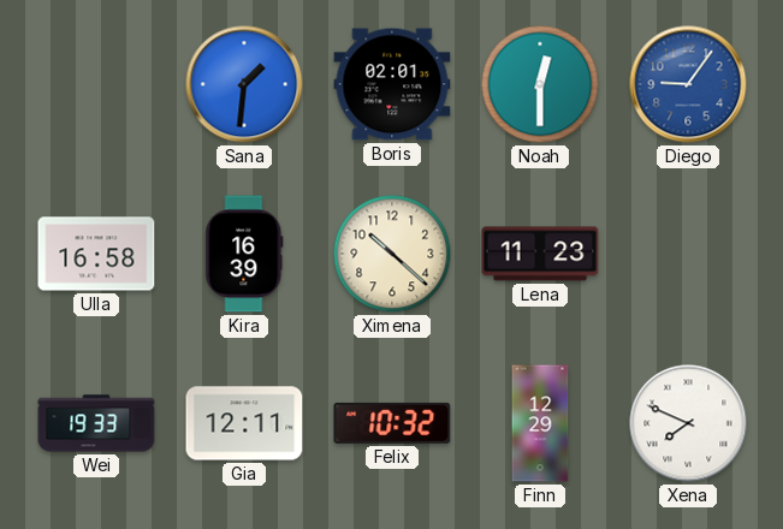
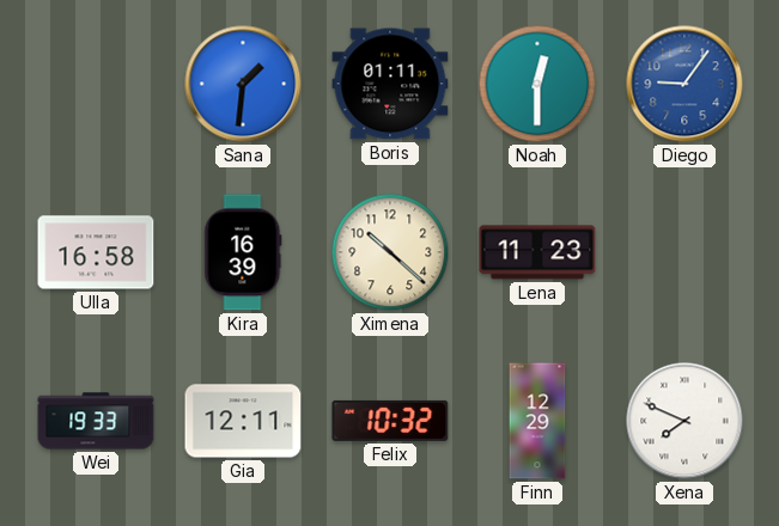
Boris: 02:01 -> 01:11 (390, 84)
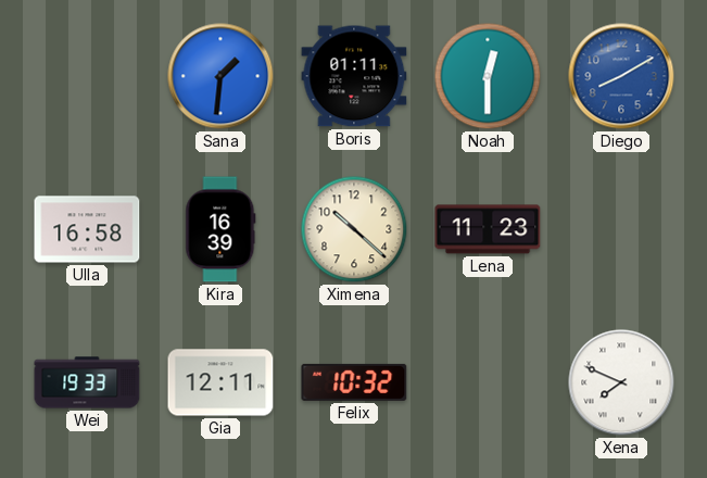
Diego: 9:06 -> 8:10 (621, 76)
Finn: 12:29 -> none (537, 421)
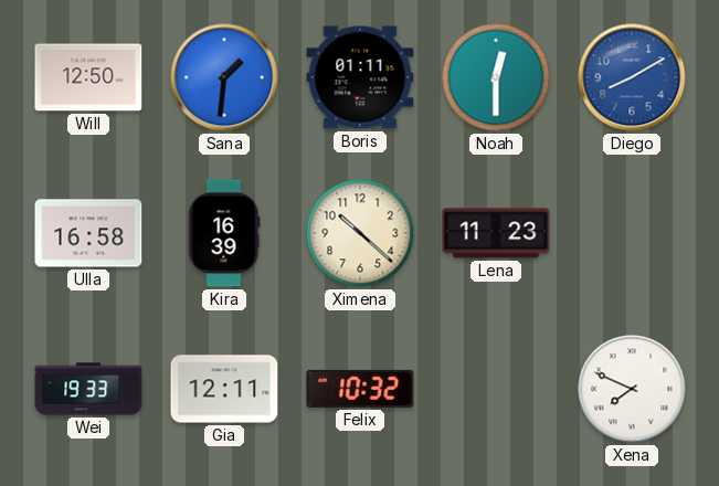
Will: none -> 12:50 (88, 77)
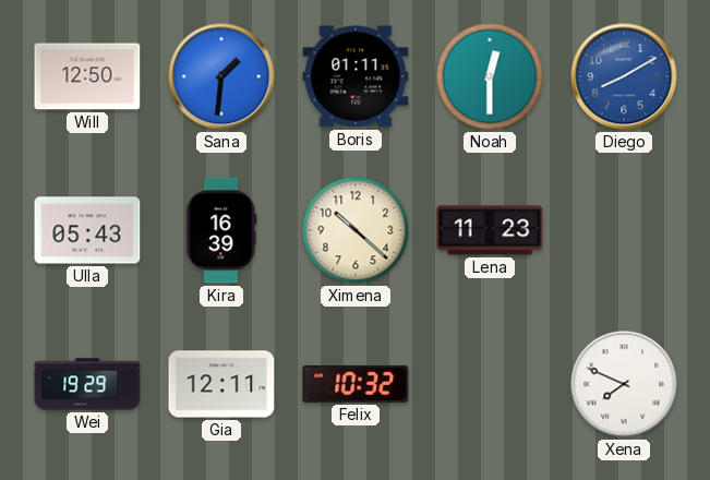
Ulla: 16:58 -> 05:43 (87, 230)
Wei: 19:33 -> 19:29 (87, 384)
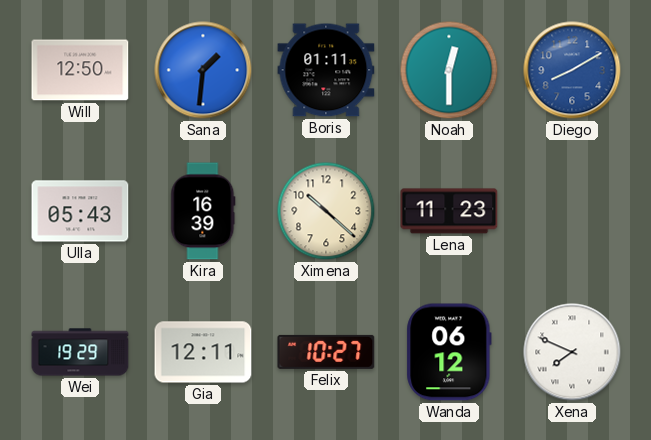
Felix: 10:32 -> 10:27 (326, 352)
Wanda: none -> 06:12 (449, 352)
